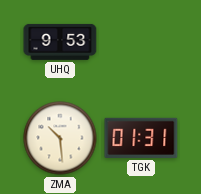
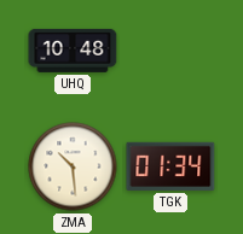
UHQ: 9:53 -> 10:48 (73, 51)
TGK: 01:31 -> 01:34 (170, 166)
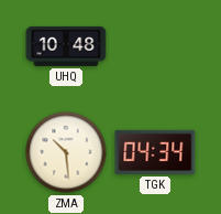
TGK: 01:34 -> 04:34 (155, 152)
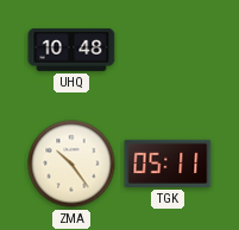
ZMA: 10:29 -> 10:24 (71, 164)
TGK: 04:34 -> 05:11 (168, 164)
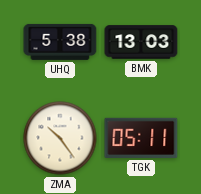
UHQ: 10:48 -> 5:38 (60, 42)
BMK: none -> 13:03 (141, 42)
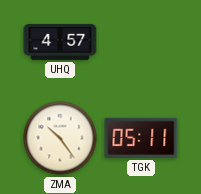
UHQ: 5:38 -> 4:57 (60, 42)
BMK: 13:03 -> none (141, 42)
